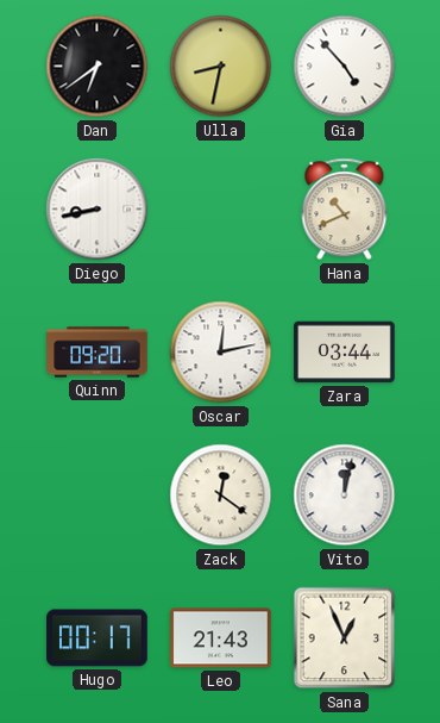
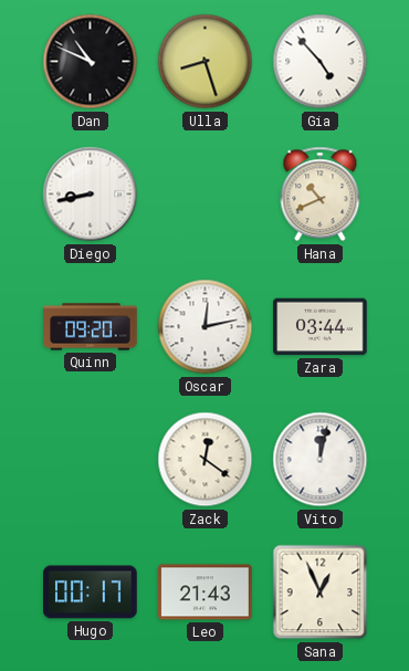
Dan: 6:39 -> 10:49 (91, 62)
Ulla: 8:32 -> 8:27 (206, 62)
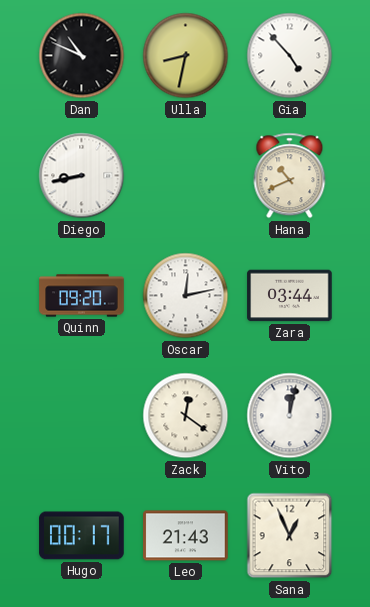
Ulla: 8:27 -> 8:32 (186, 56)
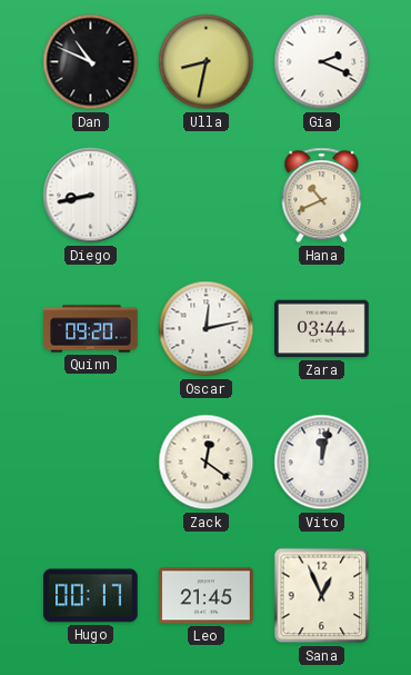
Gia: 4:53 -> 2:19 (322, 62)
Leo: 21:43 -> 21:45 (207, 596)
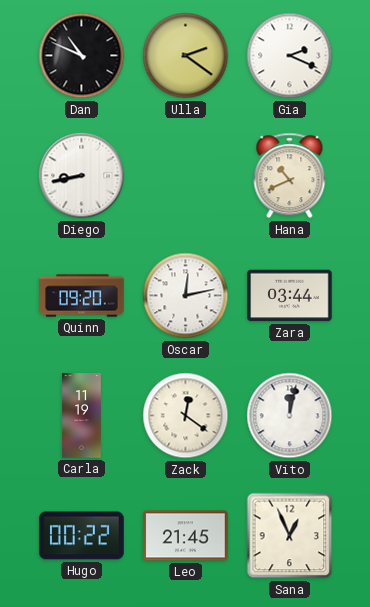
Ulla: 8:32 -> 2:21 (186, 56)
Carla: none -> 11:19 (82, 416)
Hugo: 00:17 -> 00:22 (82, 536)
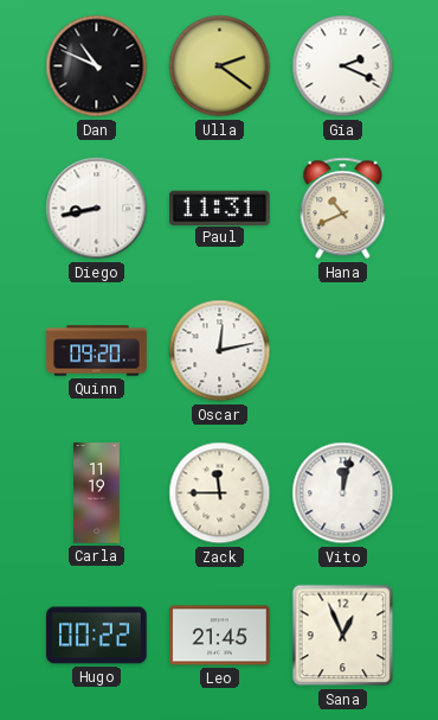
Paul: none -> 11:31 (220, 208)
Zara: 03:44 -> none (290, 296)
Zack: 12:21 -> 11:45 (220, 493)
